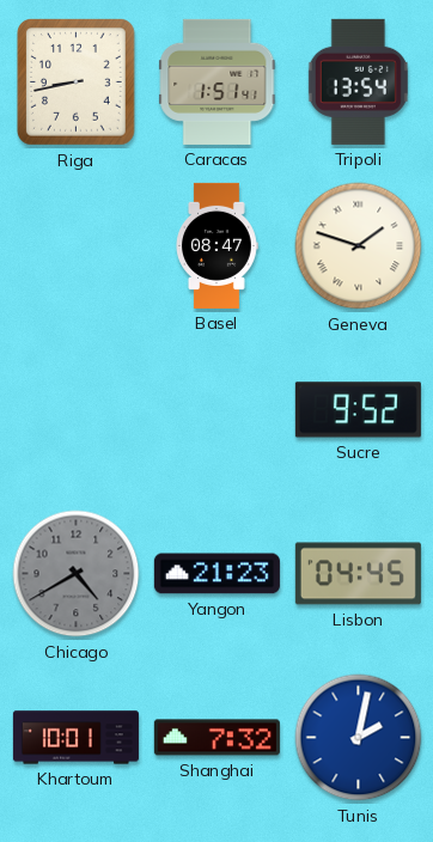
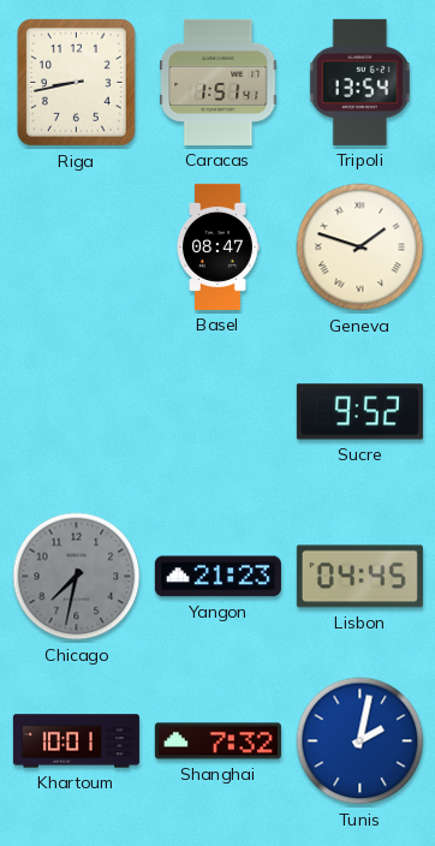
Chicago: 4:40 -> 7:32 (77, 577)
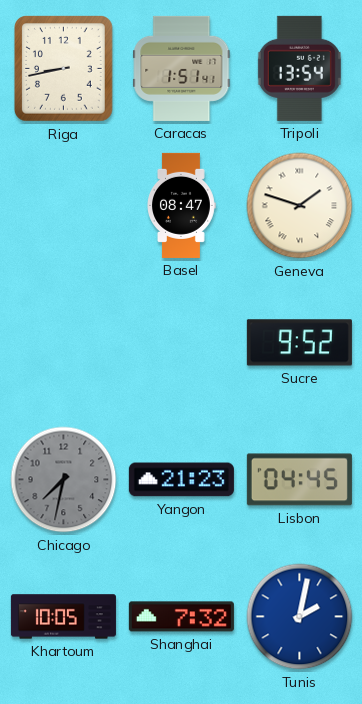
Khartoum: 10:01 -> 10:05 (63, 617)
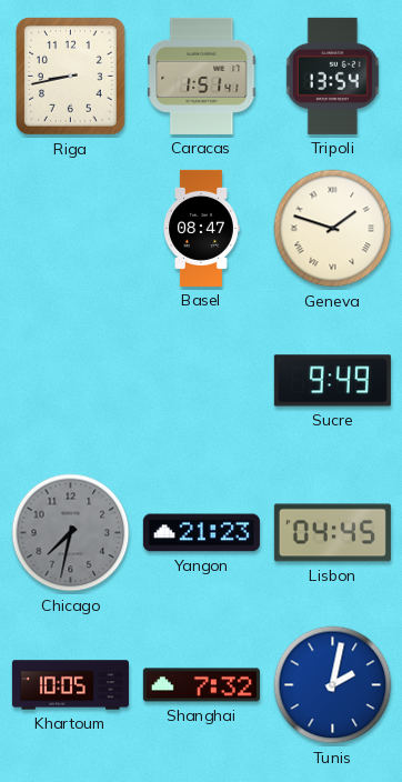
Sucre: 9:52 -> 9:49 (332, 381)
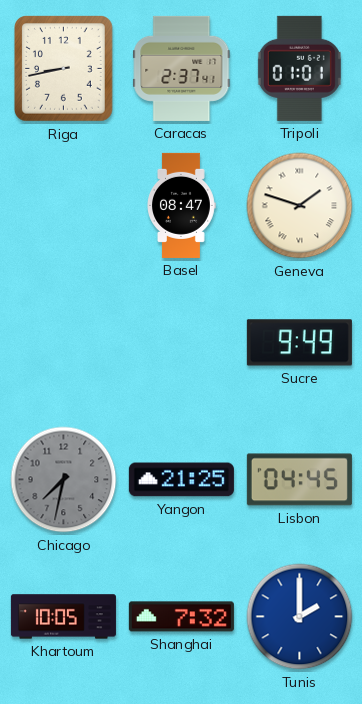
Caracas: 1:51 -> 2:37 (182, 68)
Tripoli: 13:54 -> 01:01 (299, 68)
Yangon: 21:23 -> 21:25 (181, 480)
Tunis: 2:02 -> 2:00 (300, 617)
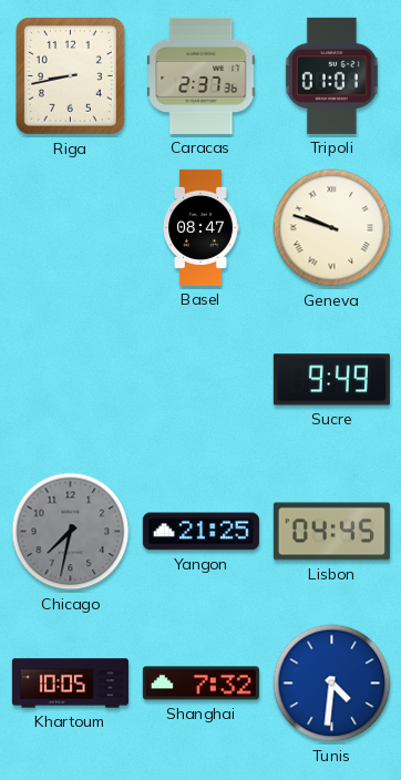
Caracas: 2:37:41 -> 2:37:36 (202, 75)
Geneva: 1:48 -> 9:48 (332, 228)
Tunis: 2:00 -> 4:31 (332, 684)
